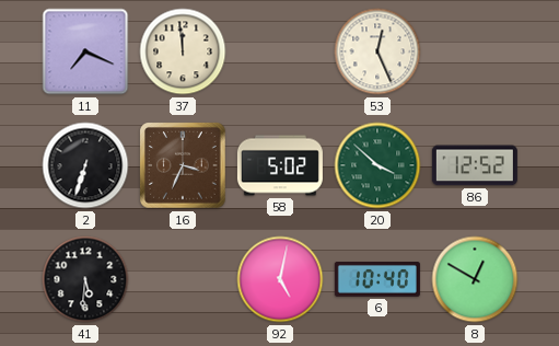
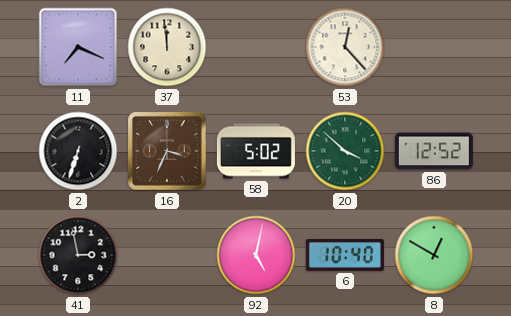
53: 12:26 -> 12:23 (345, 47)
41: 5:31 -> 2:58 (78, 255)
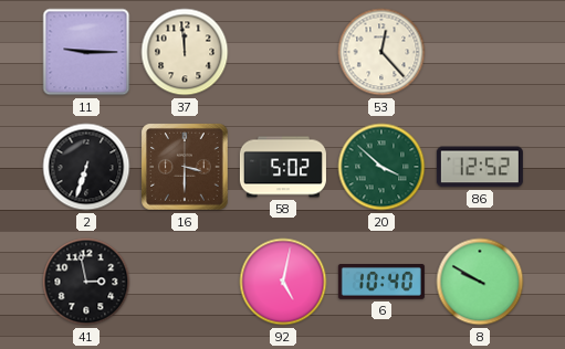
11: 7:19 -> 9:15 (86, 52)
16: 3:34 -> 3:30 (186, 168)
8: 12:50 -> 9:50 (480, 282)
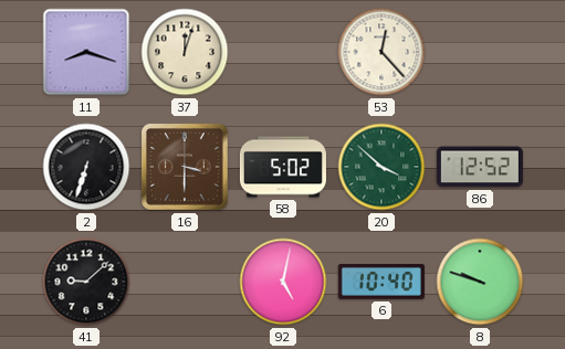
11: 9:15 -> 8:18 (86, 52)
37: 11:59 -> 12:03 (185, 52)
41: 2:58 -> 9:08 (86, 282)
8: 9:50 -> 9:48 (480, 282)
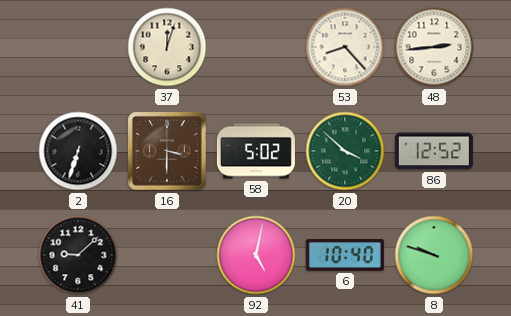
11: 8:18 -> none (86, 52)
53: 12:23 -> 8:23 (345, 47)
48: none -> 2:44 (434, 47)
